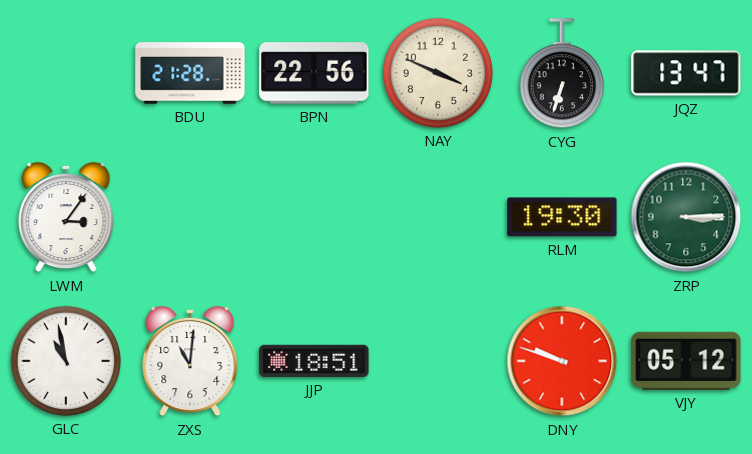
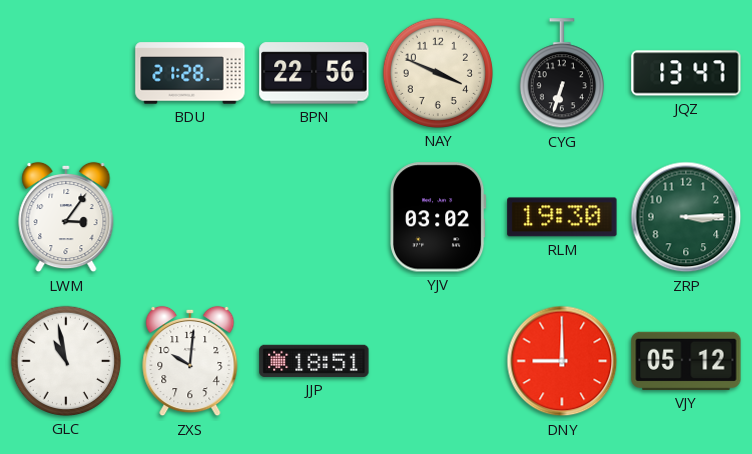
YJV: none -> 03:02 (439, 217)
ZXS: 11:01 -> 10:01 (190, 361)
DNY: 9:48 -> 9:00 (562, 361)
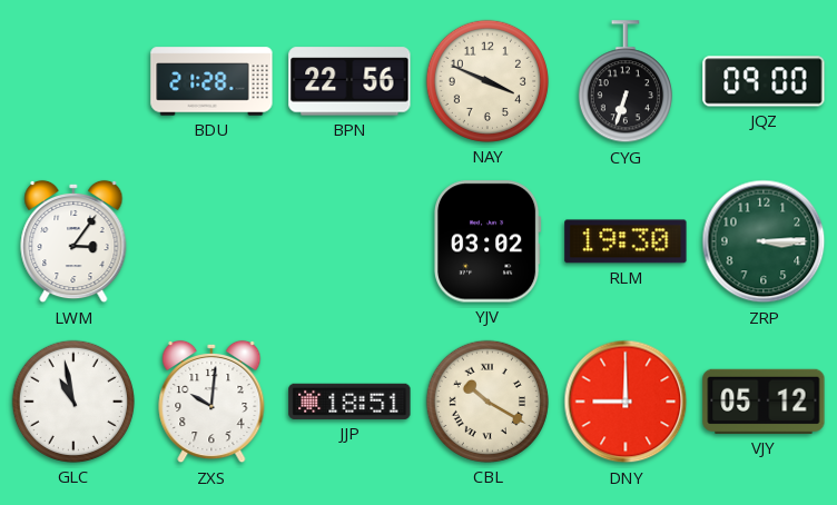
JQZ: 13:47 -> 09:00 (764, 81)
CBL: none -> 10:20 (488, 402)
